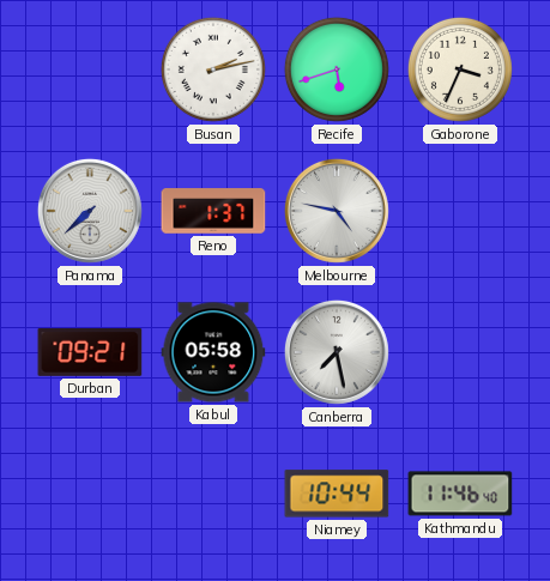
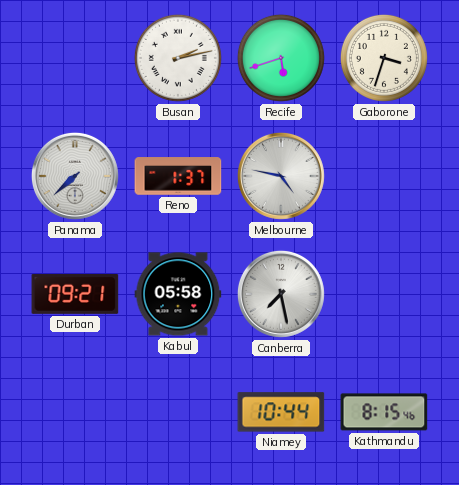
Gaborone: 3:34 -> 3:33 (384, 58)
Kathmandu: 11:46 -> 8:15 (384, 412)
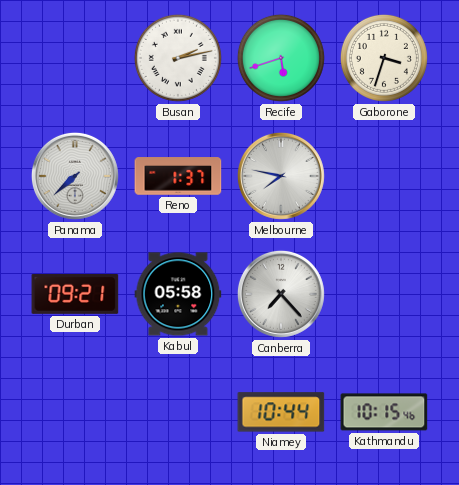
Melbourne: 4:47 -> 7:47 (281, 176)
Canberra: 7:28 -> 7:23 (281, 294)
Kathmandu: 8:15 -> 10:15 (384, 412)
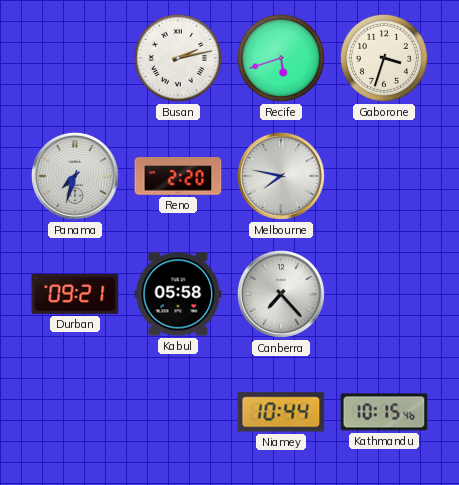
Panama: 7:38 -> 7:33 (75, 176)
Reno: 1:37 -> 2:20 (178, 176)
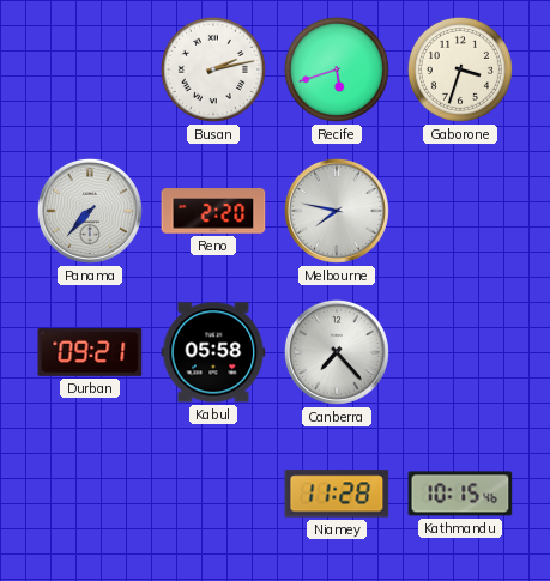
Panama: 7:33 -> 7:37 (90, 211)
Niamey: 10:44 -> 11:28 (337, 494)
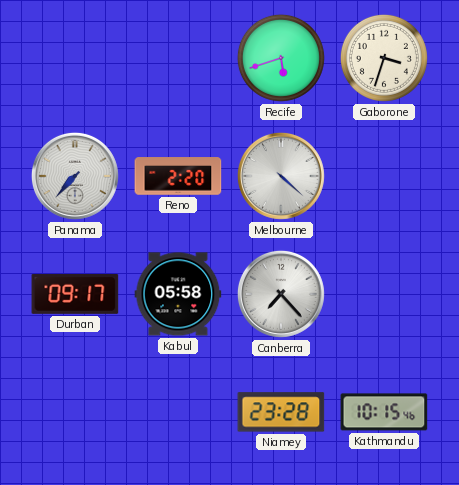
Busan: 2:13 -> none (213, 69)
Melbourne: 7:47 -> 4:22 (281, 176)
Durban: 09:21 -> 09:17 (75, 294)
Niamey: 11:28 -> 23:28 (281, 412)
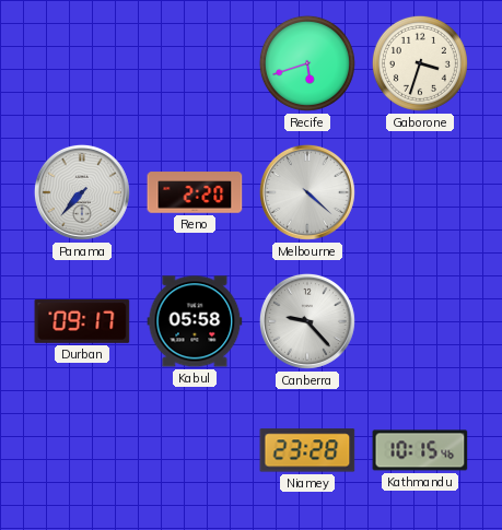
Canberra: 7:23 -> 9:23 (307, 321)
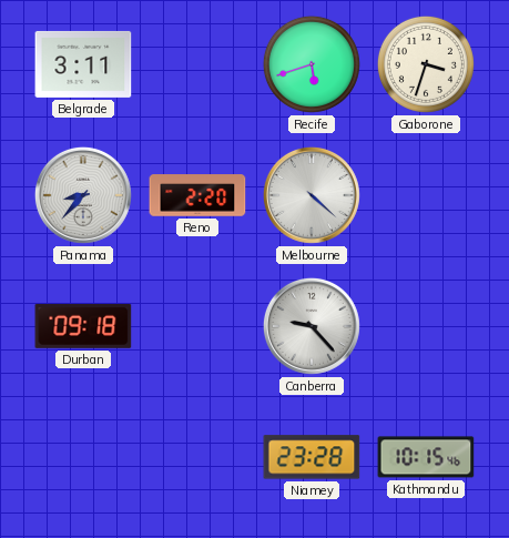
Belgrade: none -> 3:11 (83, 64)
Panama: 7:37 -> 8:37 (83, 195)
Durban: 09:17 -> 09:18 (83, 326)
Kabul: 05:58 -> none (195, 321)
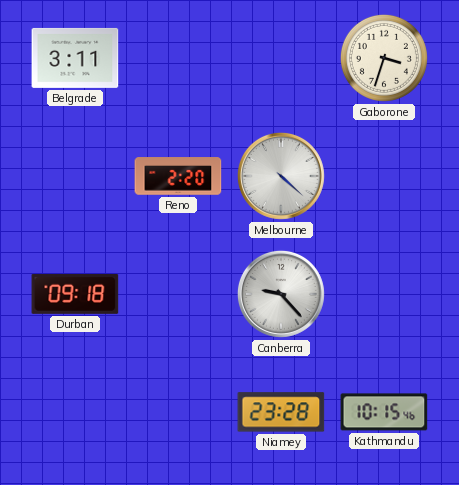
Recife: 5:42 -> none (312, 64)
Panama: 8:37 -> none (83, 195)
